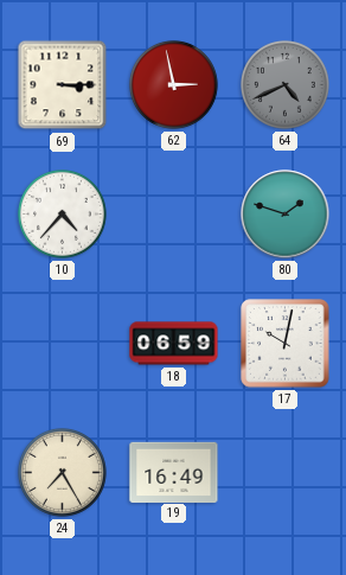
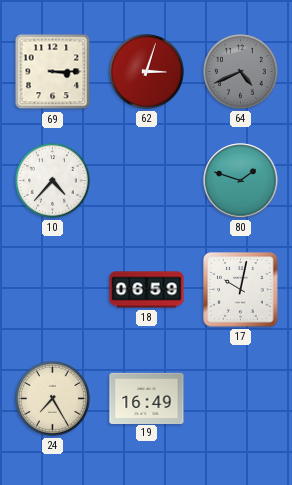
62: 2:58 -> 3:03 (147, 72)
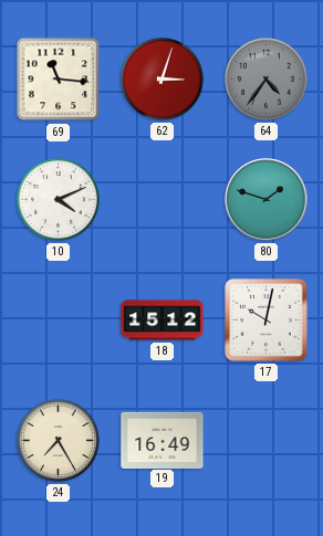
69: 3:15 -> 11:16 (59, 80)
64: 4:41 -> 4:36 (267, 80)
10: 4:37 -> 4:11 (59, 200)
18: 06:59 -> 15:12 (163, 320)
